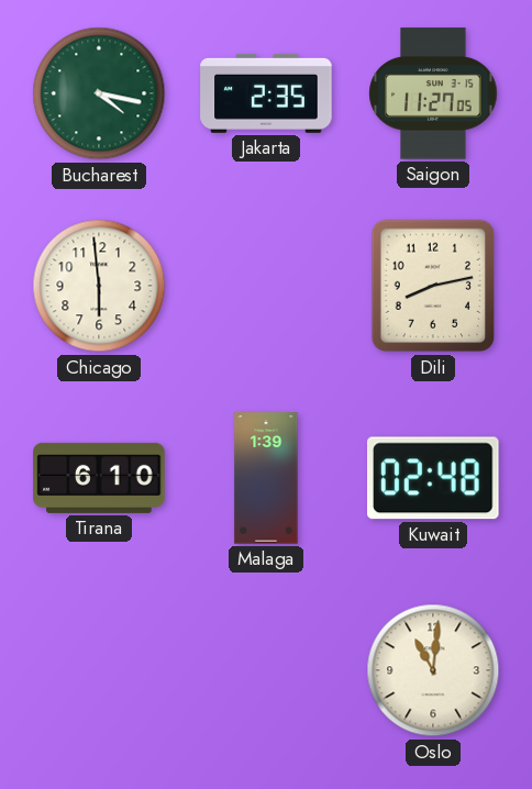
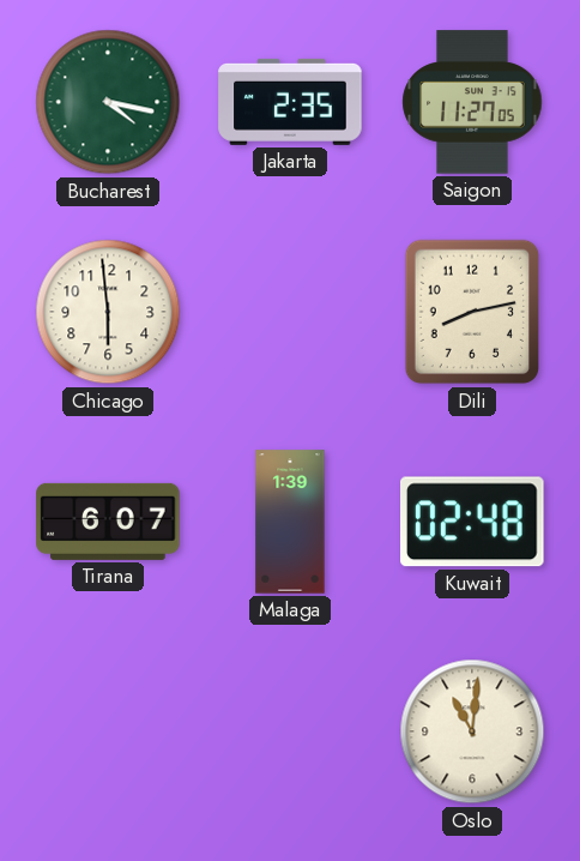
Tirana: 6:10 -> 6:07 (108, 522)
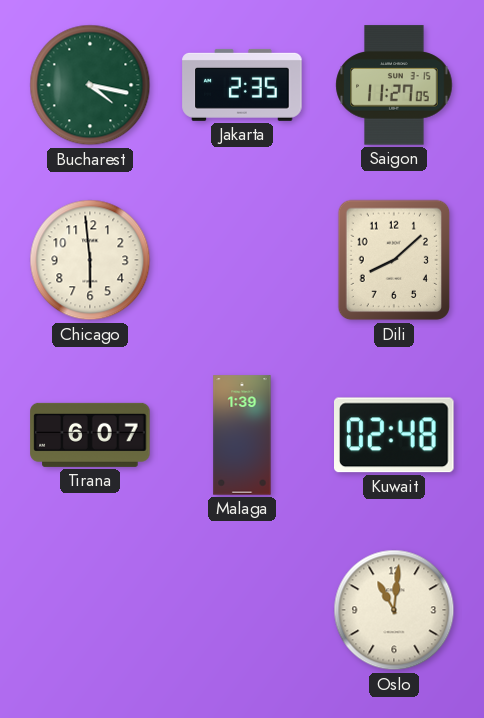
Dili: 8:13 -> 8:08 (394, 260)
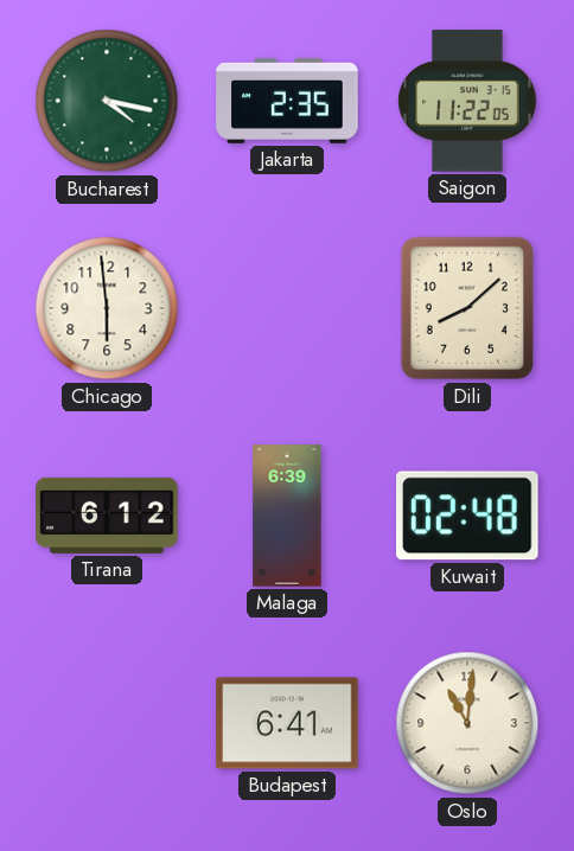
Saigon: 11:27 -> 11:22 (467, 101)
Tirana: 6:07 -> 6:12 (107, 516)
Malaga: 1:39 -> 6:39 (287, 516)
Budapest: none -> 6:41 (287, 723)
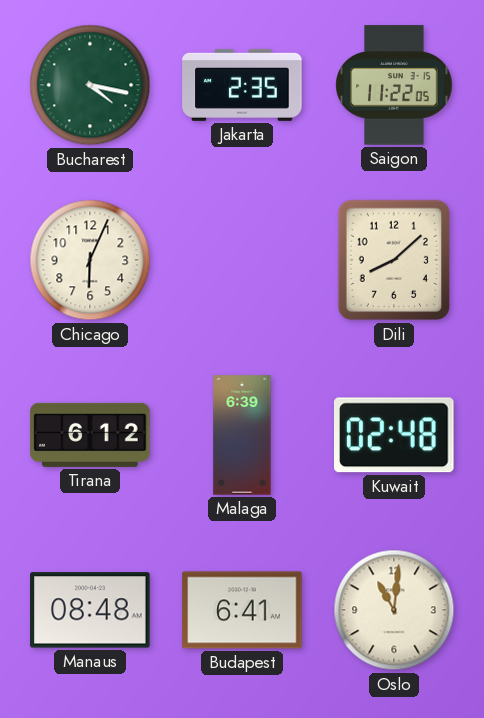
Chicago: 5:59 -> 6:04 (90, 260)
Manaus: none -> 08:48 (90, 610)
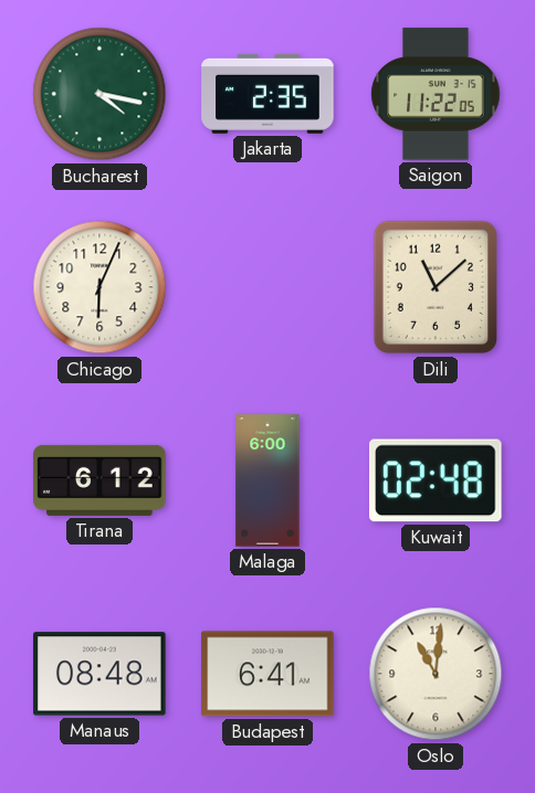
Dili: 8:08 -> 11:08 (436, 287)
Malaga: 6:39 -> 6:00 (267, 480)
